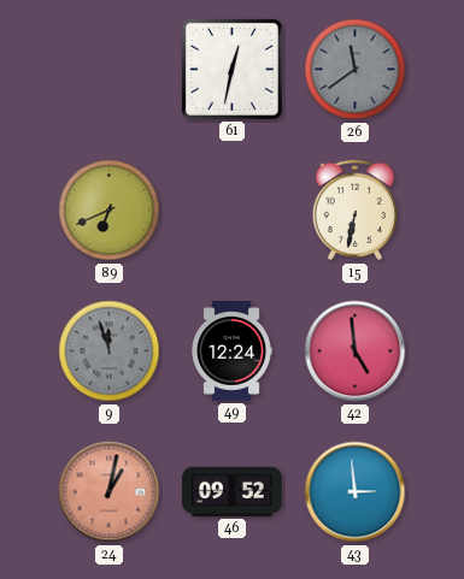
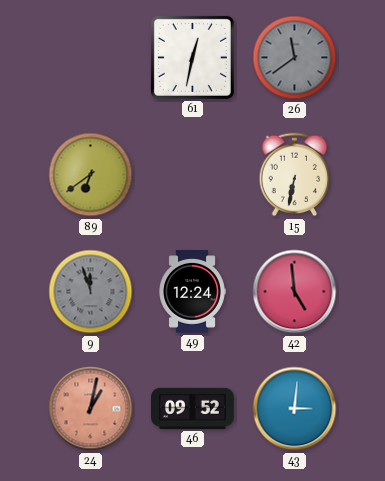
89: 6:41 -> 6:39 (91, 175)
43: 2:59 -> 3:01 (295, 409)
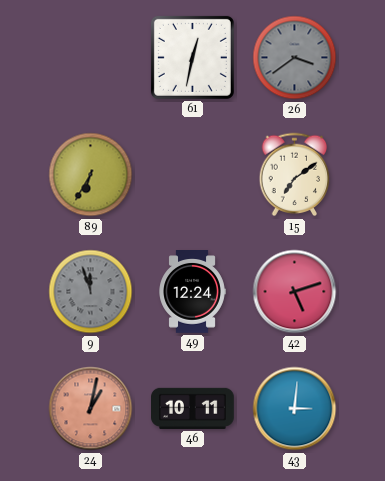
26: 11:39 -> 3:39 (295, 58)
89: 6:39 -> 6:35 (91, 175)
15: 6:32 -> 7:09 (295, 175)
42: 4:59 -> 5:12 (295, 292)
46: 09:52 -> 10:11 (193, 408)
